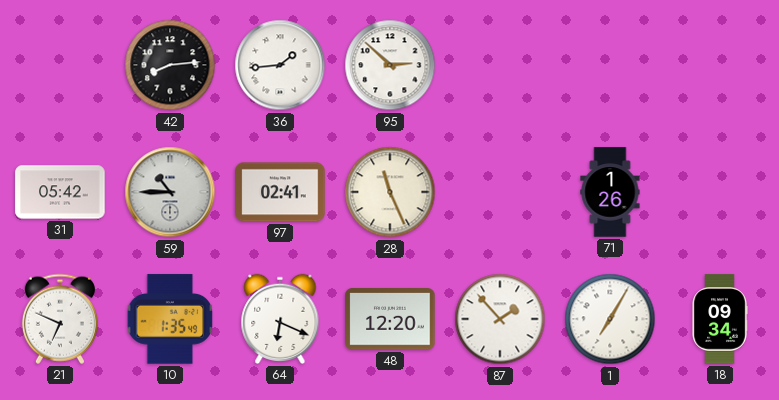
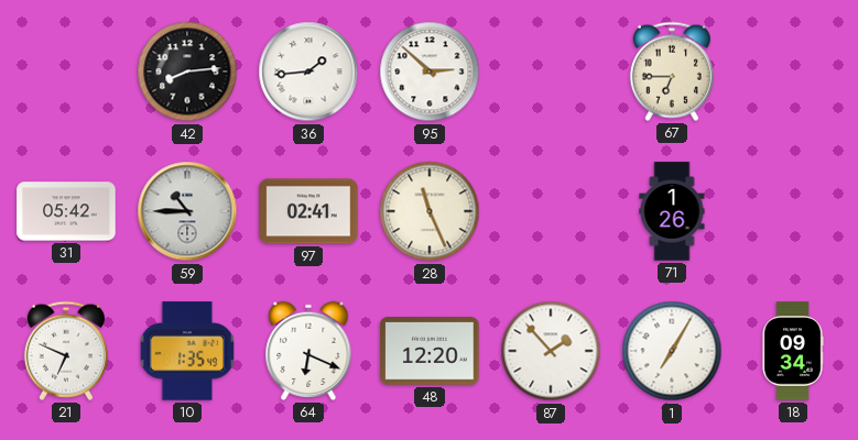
67: none -> 6:45 (672, 71)
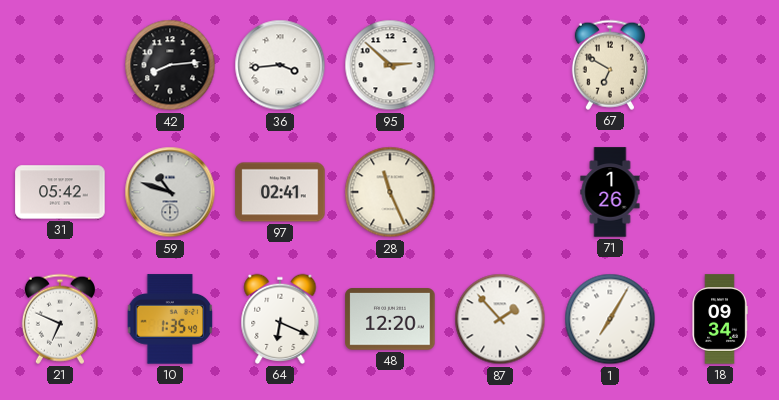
36: 1:44 -> 3:44 (280, 65)
67: 6:45 -> 6:50 (610, 65)
59: 10:45 -> 10:48 (170, 192)
